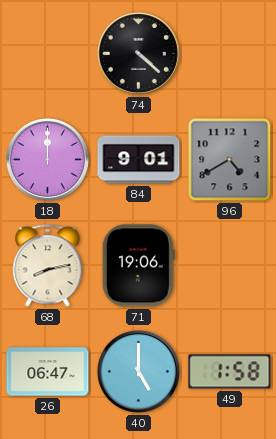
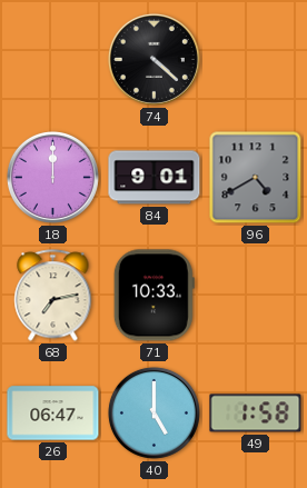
68: 8:13 -> 7:13 (53, 296)
71: 19:06 -> 10:33 (153, 296)
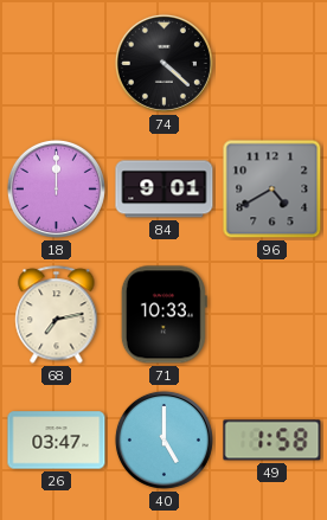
26: 06:47 -> 03:47 (57, 441)
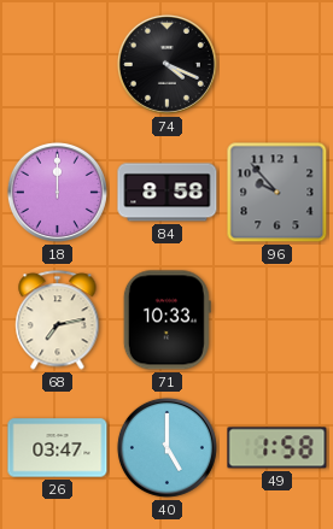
74: 4:22 -> 4:19 (166, 64)
84: 9:01 -> 8:58 (168, 193)
96: 4:40 -> 9:53 (277, 193)
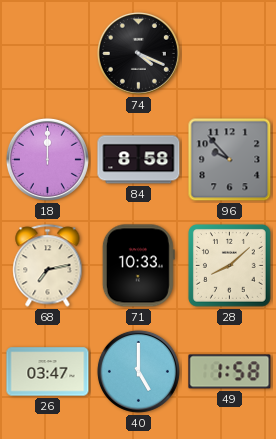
28: none -> 8:08 (229, 265)
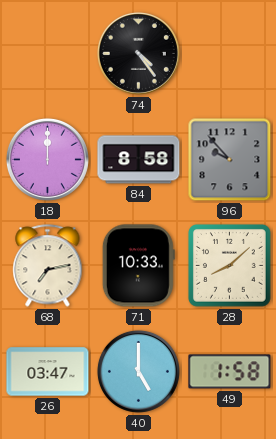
74: 4:19 -> 4:24 (138, 53)
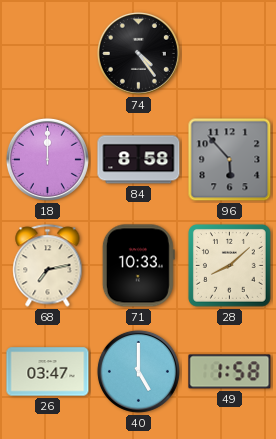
96: 9:53 -> 5:53 (230, 160)
